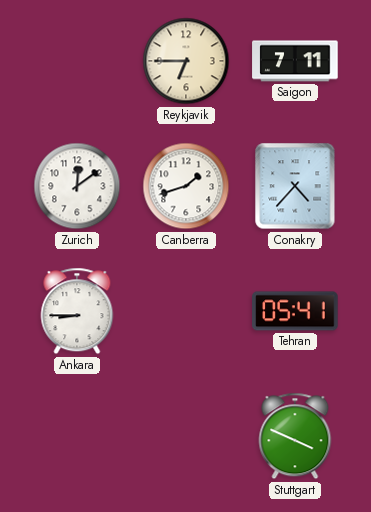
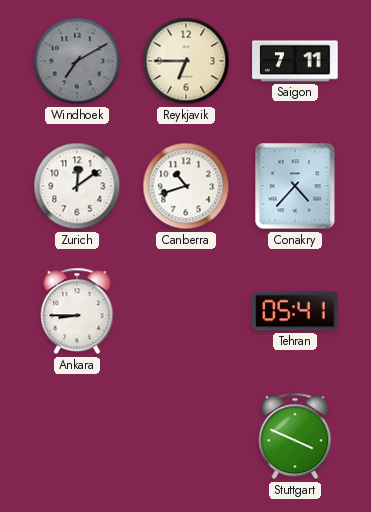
Windhoek: none -> 7:10 (77, 61)
Canberra: 1:42 -> 10:42 (186, 186)
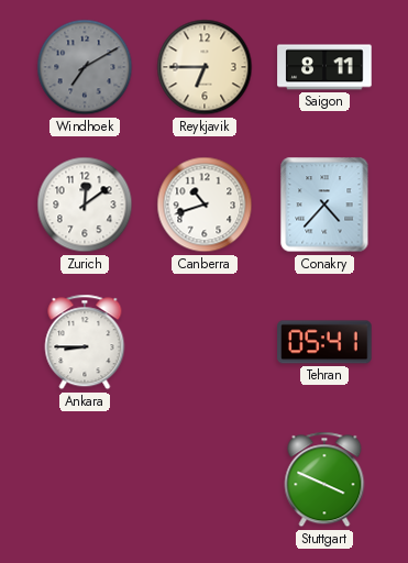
Saigon: 7:11 -> 8:11 (324, 67)
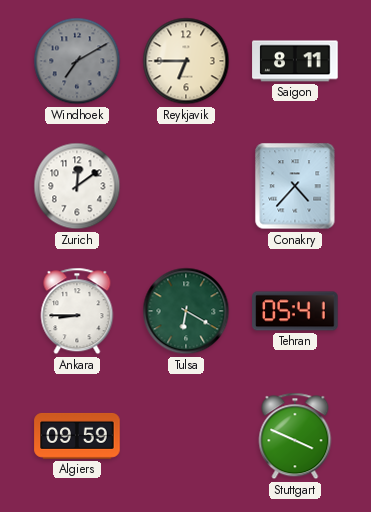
Canberra: 10:42 -> none (205, 205)
Tulsa: none -> 6:20 (186, 311)
Algiers: none -> 09:59 (77, 436)
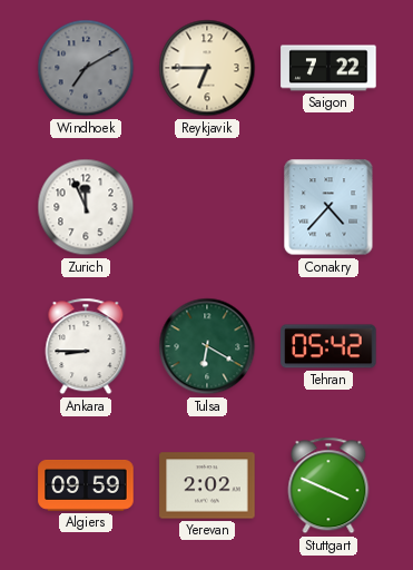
Saigon: 8:11 -> 7:22 (328, 68)
Zurich: 12:09 -> 11:56 (86, 207)
Tehran: 05:41 -> 05:42 (328, 346)
Yerevan: none -> 2:02 (207, 485)
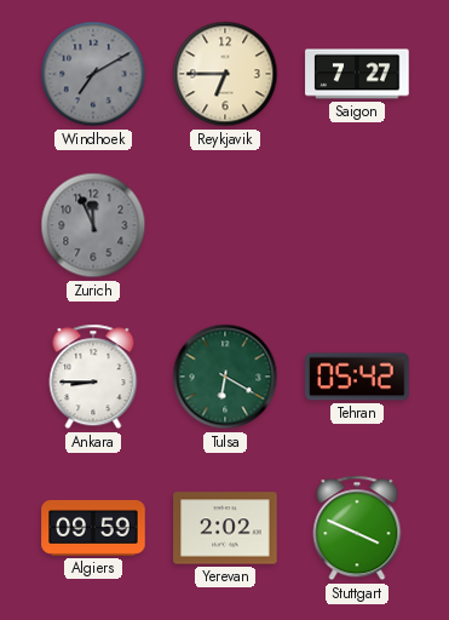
Saigon: 7:22 -> 7:27 (357, 74)
Zurich dial: white -> grey (93, 225)
Conakry: 4:37 -> none (328, 207)
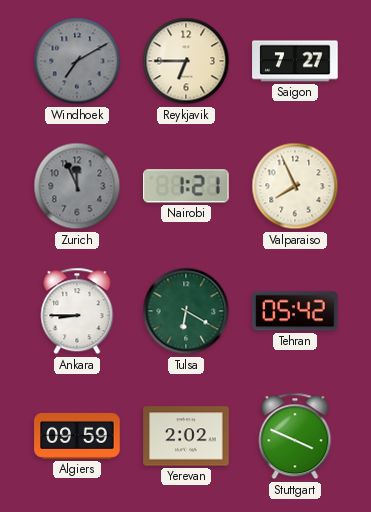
Nairobi: none -> 1:21 (186, 186)
Valparaiso: none -> 7:56 (295, 186)
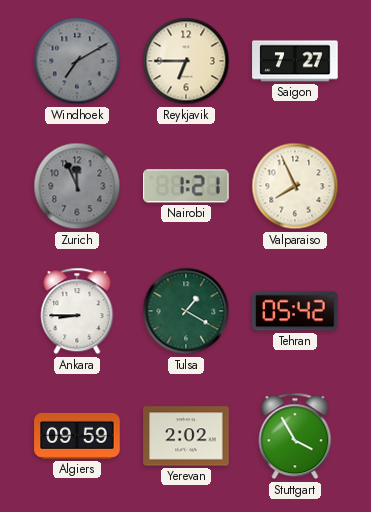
Tulsa: 6:20 -> 1:20 (186, 311)
Stuttgart: 3:49 -> 3:55 (295, 436)
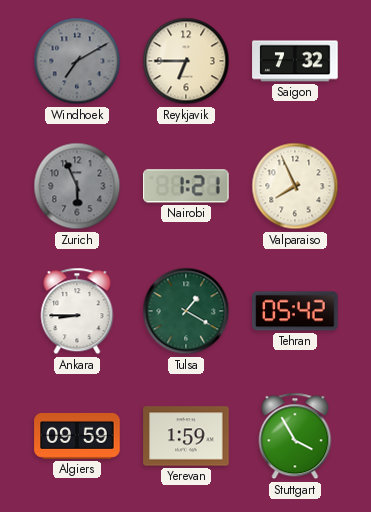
Saigon: 7:27 -> 7:32 (295, 61)
Zurich: 11:56 -> 5:56 (77, 186)
Yerevan: 2:02 -> 1:59 (186, 436)
